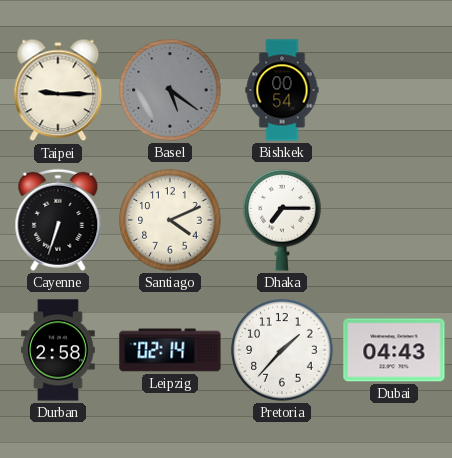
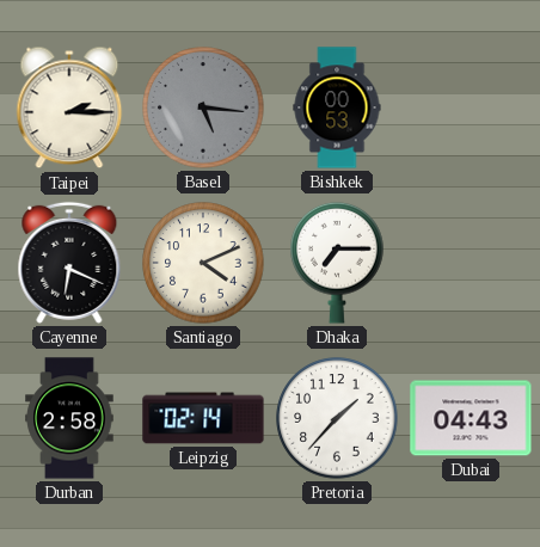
Taipei: 9:15 -> 2:15 (69, 107)
Basel: 5:21 -> 5:16 (203, 107)
Bishkek: 00:54 -> 00:53 (337, 107)
Cayenne: 6:33 -> 6:19 (69, 263)
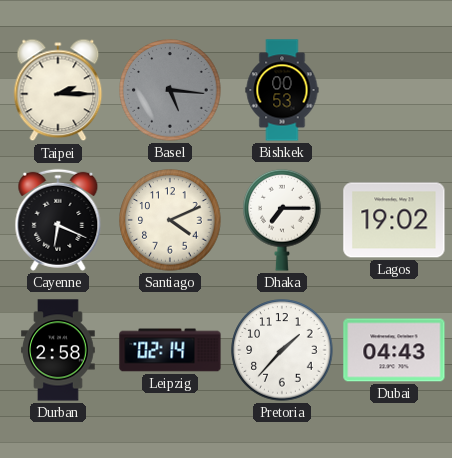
Lagos: none -> 19:02 (394, 220)
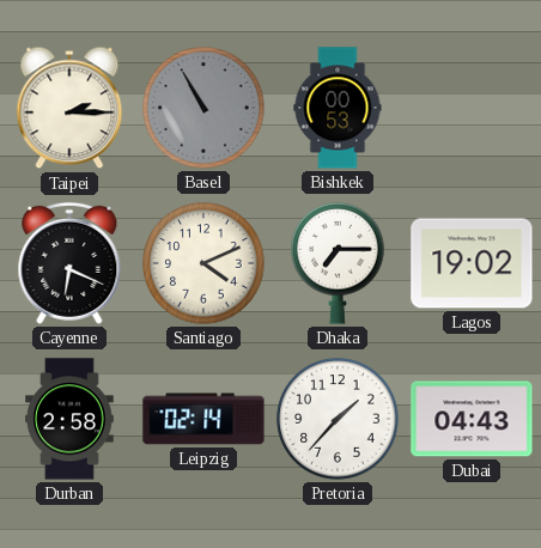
Basel: 5:16 -> 10:55 (203, 108)
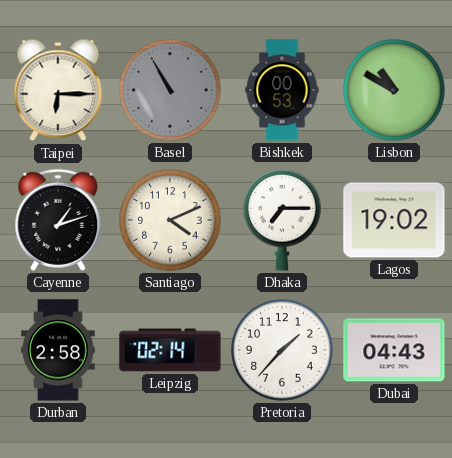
Taipei: 2:15 -> 6:15 (58, 90)
Lisbon: none -> 10:50 (394, 90)
Cayenne: 6:19 -> 1:12 (58, 220)
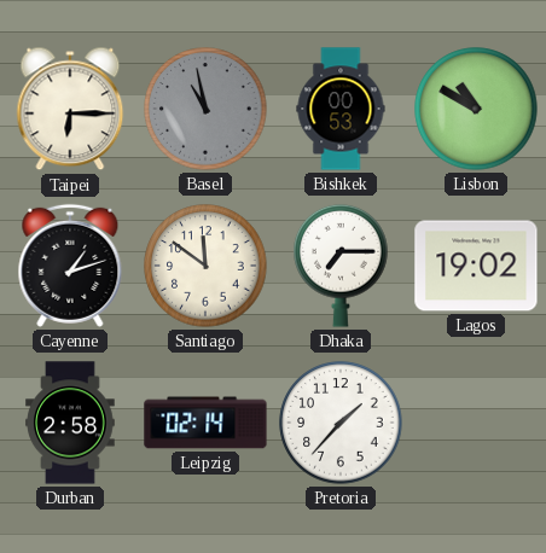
Basel: 10:55 -> 10:58 (205, 109)
Santiago: 4:11 -> 11:51 (205, 266)
Dubai: 04:43 -> none (394, 350)
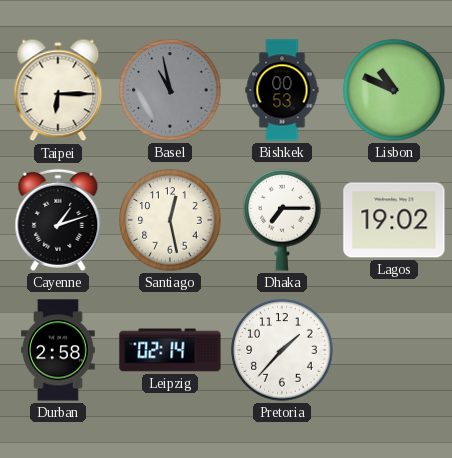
Lisbon: 10:50 -> 10:49 (394, 90)
Santiago: 11:51 -> 12:28 (170, 220)
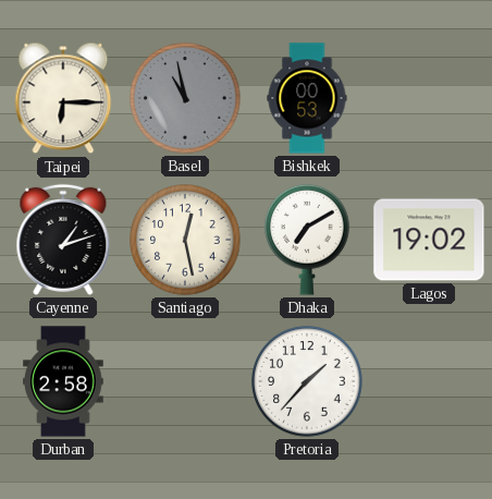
Lisbon: 10:49 -> none (394, 90)
Dhaka: 7:15 -> 7:10 (307, 240)
Leipzig: 02:14 -> none (170, 350)
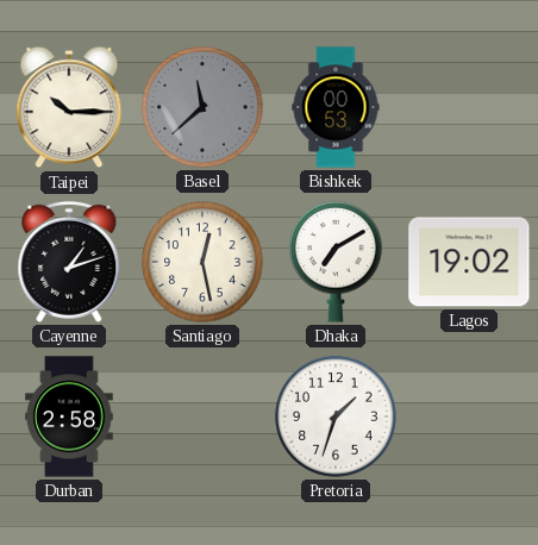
Taipei: 6:15 -> 10:15 (69, 107)
Basel: 10:58 -> 11:38 (202, 107)
Pretoria: 1:37 -> 1:33 (336, 416)
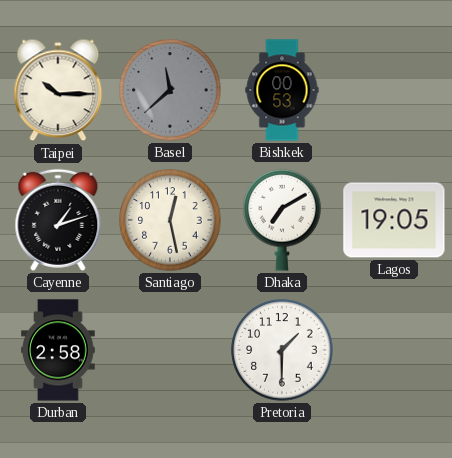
Lagos: 19:02 -> 19:05 (394, 220)
Pretoria: 1:33 -> 1:30 (282, 350)
